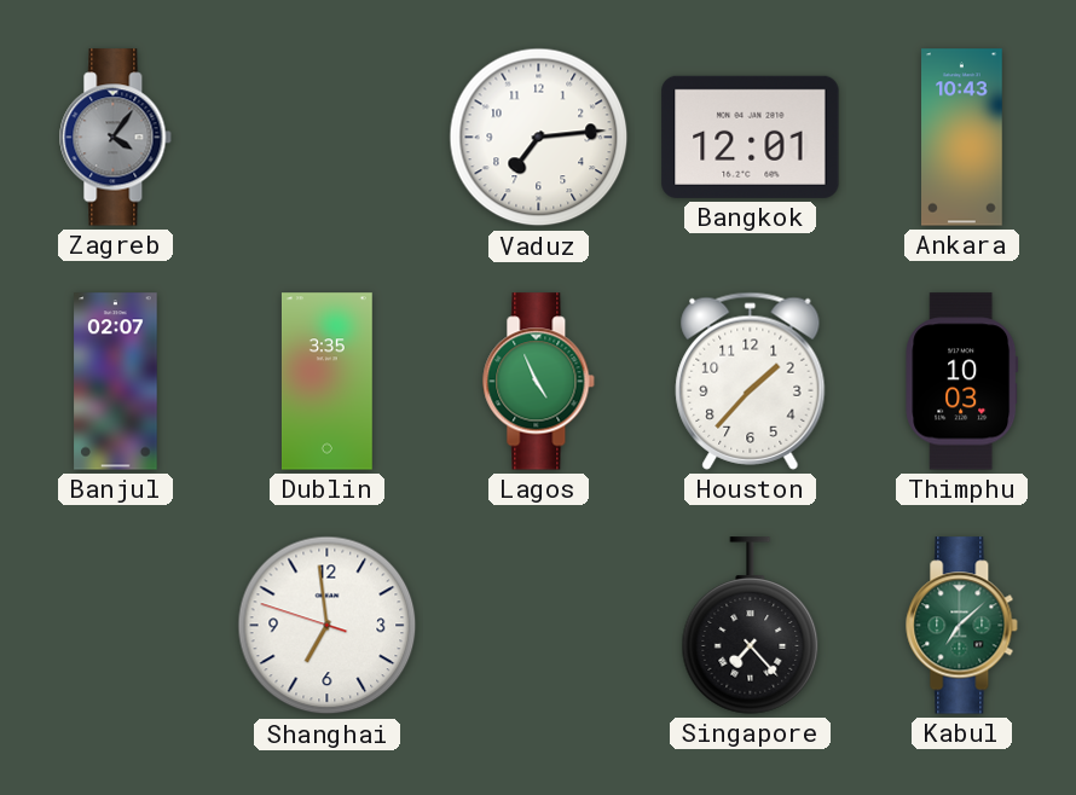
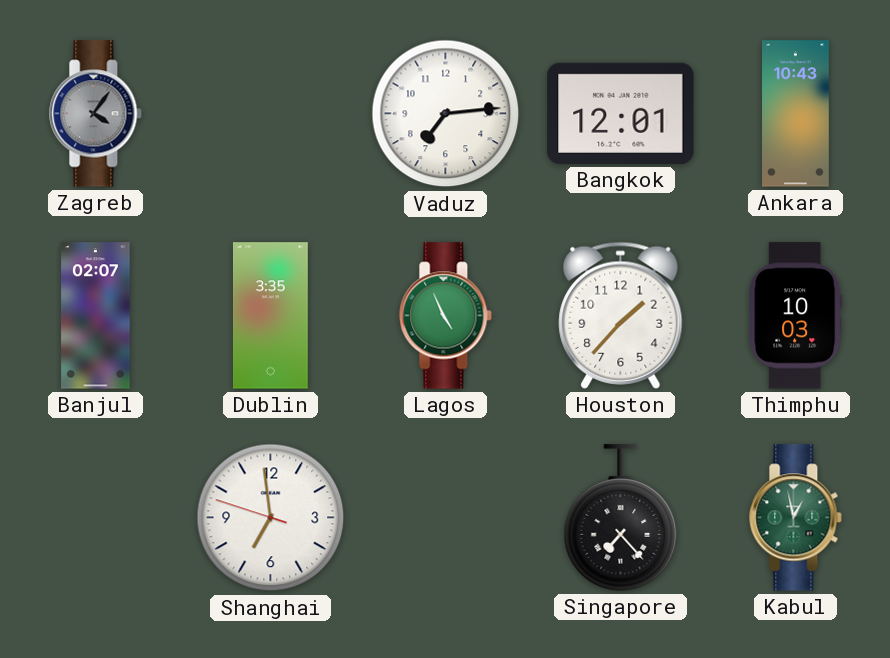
Kabul: 7:08 -> 12:58 (796, 518)
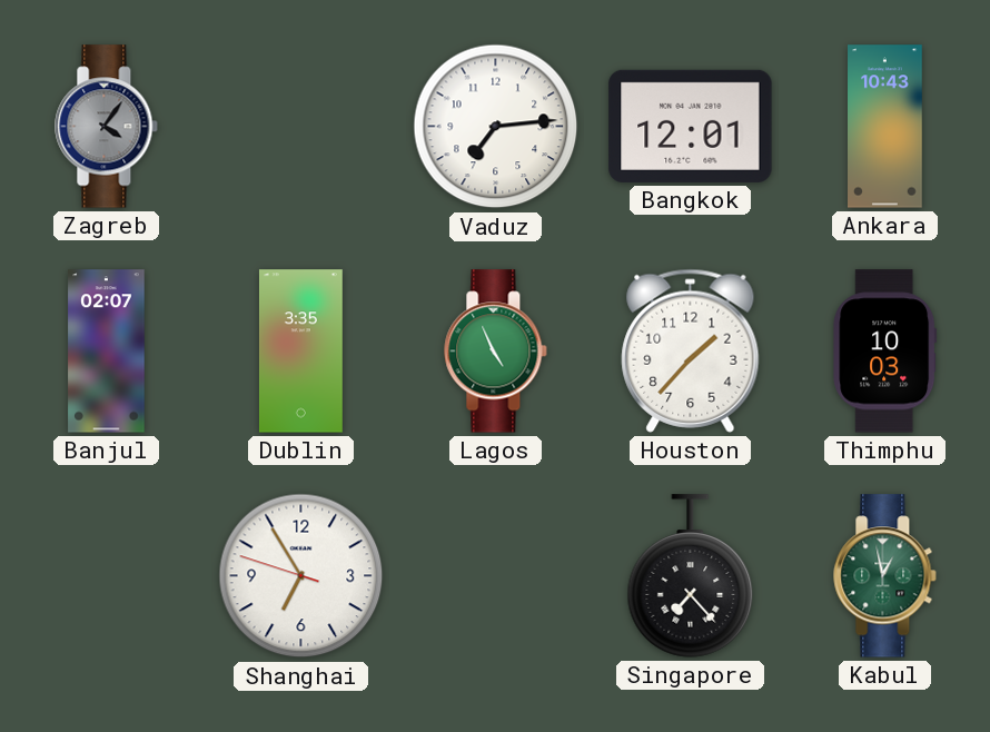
Shanghai: 6:58 -> 6:54 (301, 576)
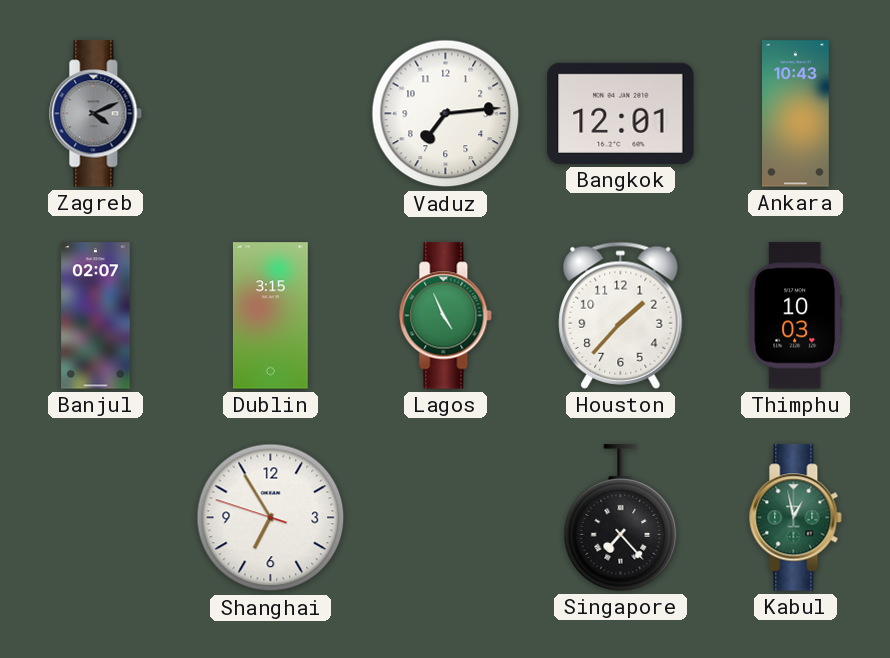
Zagreb: 4:06 -> 4:11 (96, 114)
Dublin: 3:35 -> 3:15 (270, 316)
